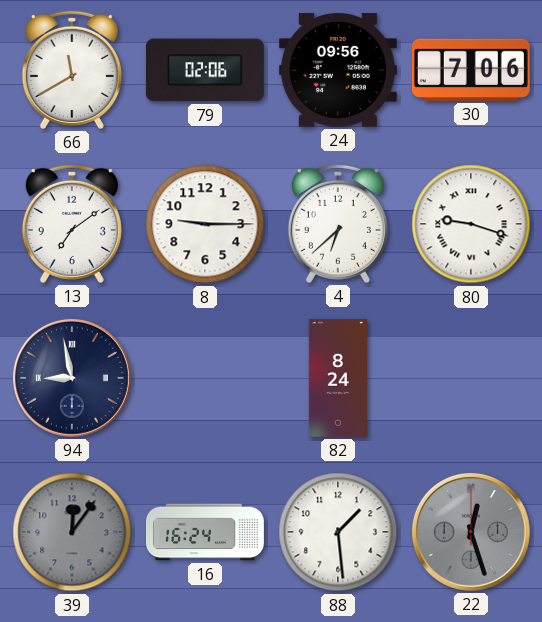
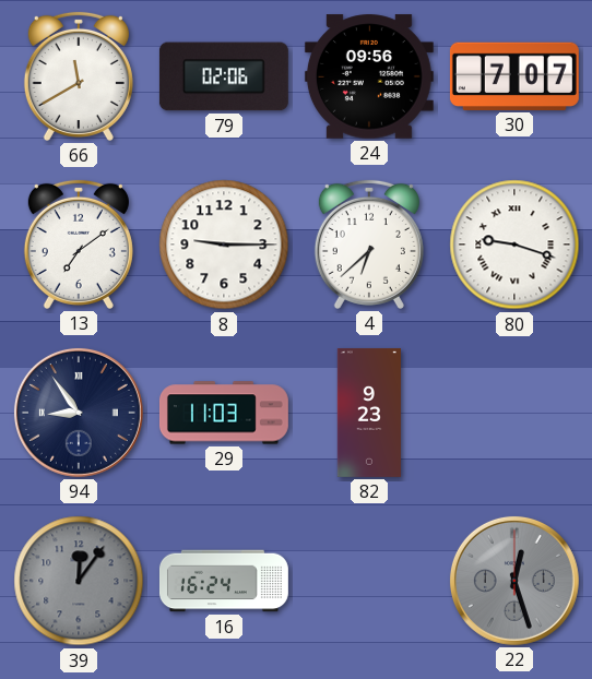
30: 7:06 -> 7:07 (514, 76)
94: 8:58 -> 8:54 (79, 413)
29: none -> 11:03 (224, 413)
82: 8:24 -> 9:23 (368, 413)
88: 1:29 -> none (338, 532)
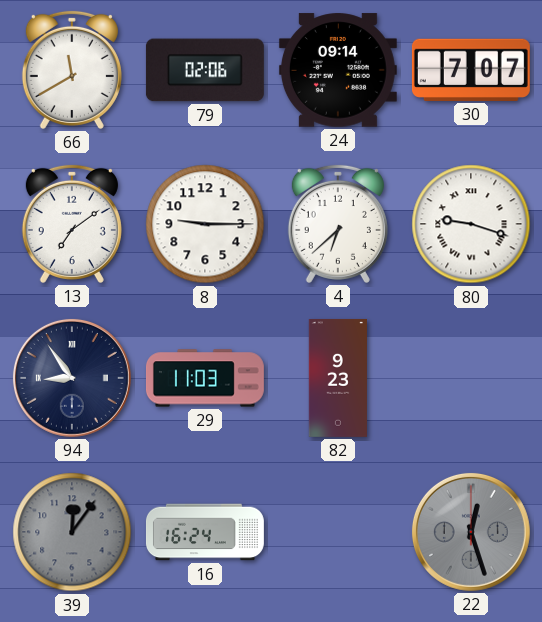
24: 09:56 -> 09:14 (338, 70)
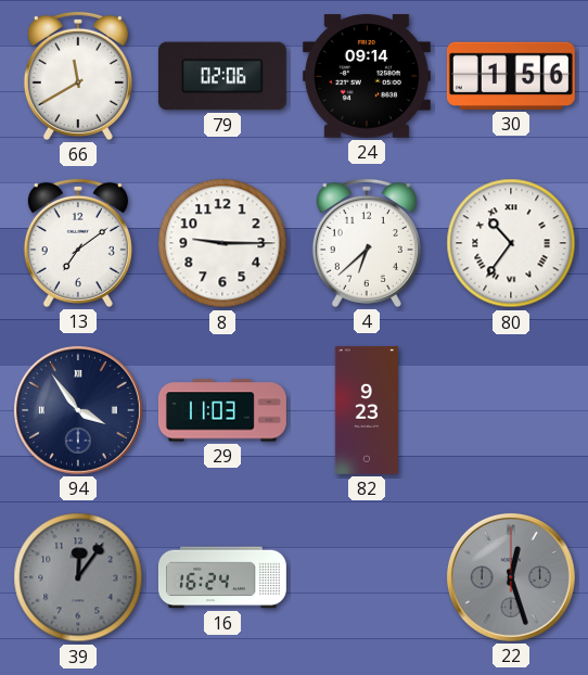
30: 7:07 -> 1:56 (511, 76)
80: 9:18 -> 10:36 (511, 243)
94: 8:54 -> 3:54 (78, 410)
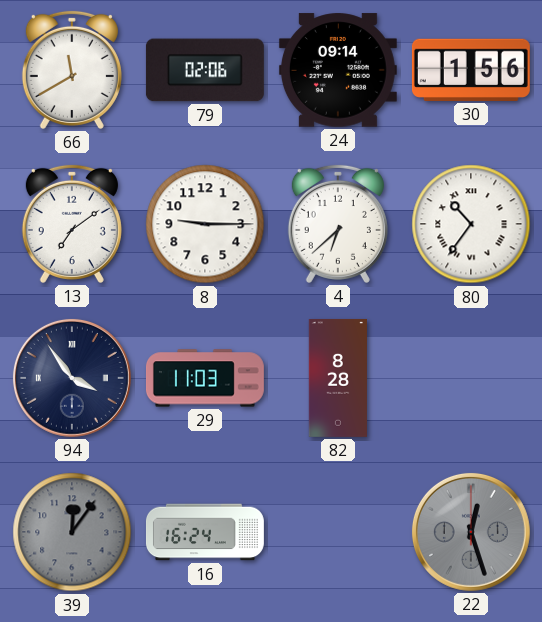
82: 9:23 -> 8:28 (337, 378)
